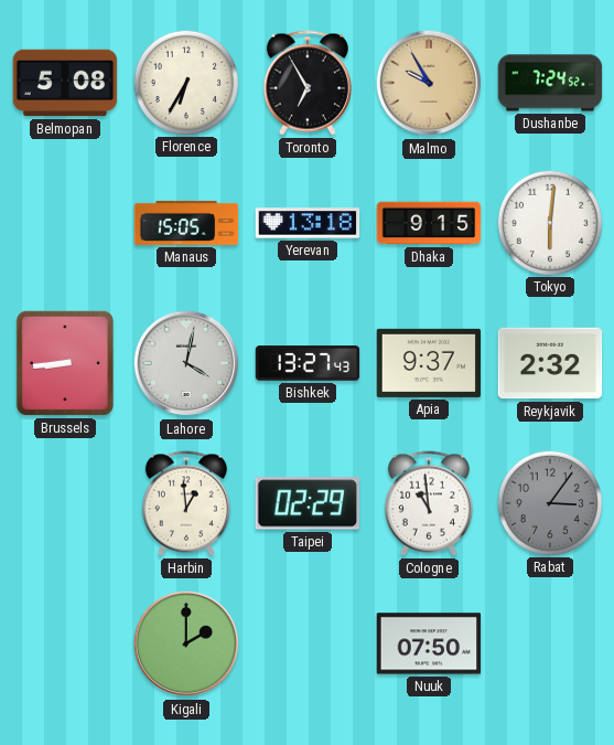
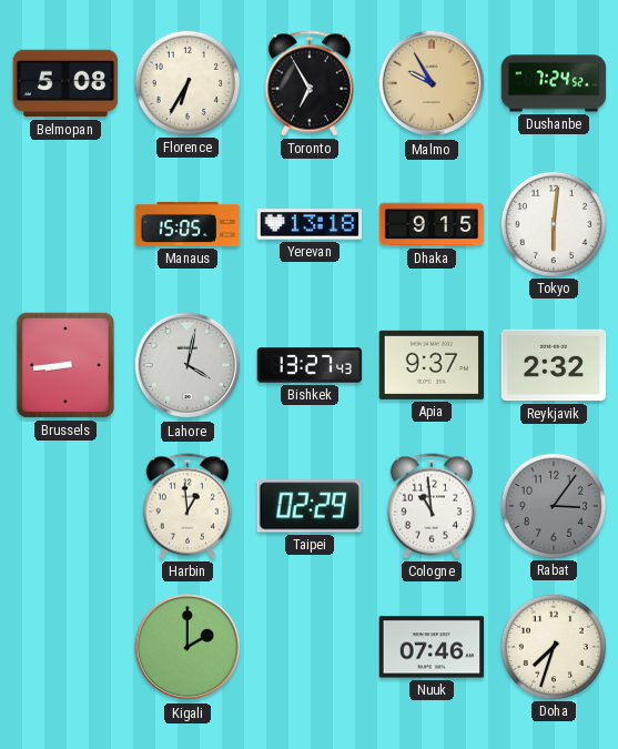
Nuuk: 07:50 -> 07:46 (432, 647)
Doha: none -> 7:33 (553, 646)
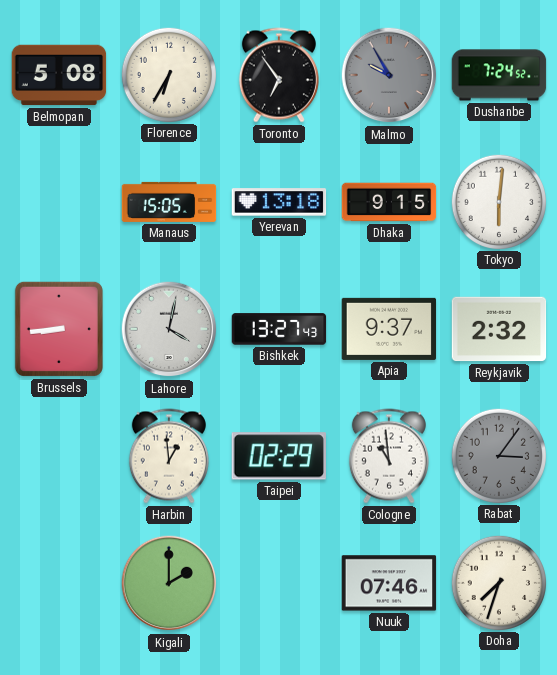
Toronto: 6:55 -> 6:54 (279, 75)
Malmo dial: champagne -> grey (389, 75)
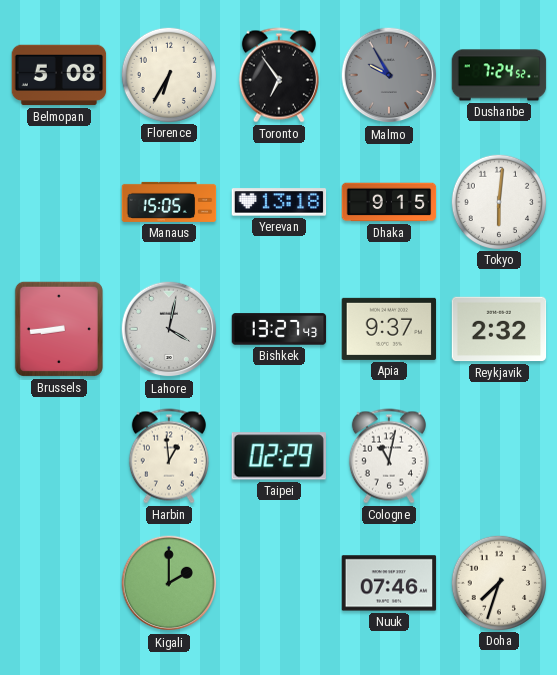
Cologne: 10:59 -> 11:02 (389, 456)
Rabat: 3:06 -> none (498, 455)
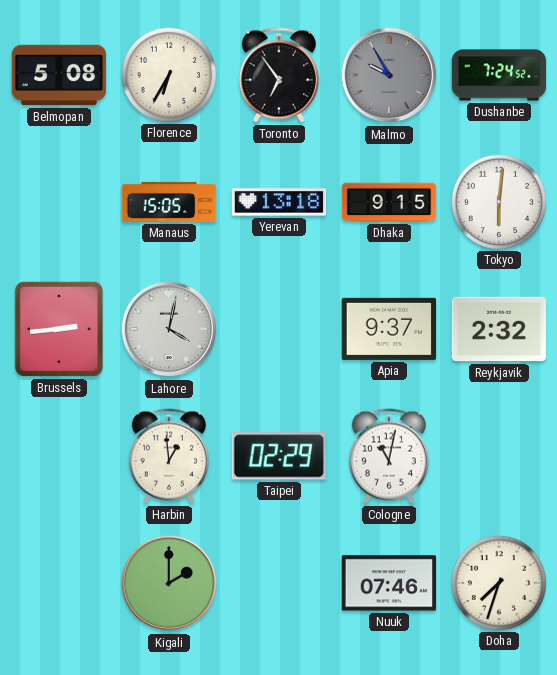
Brussels: 8:44 -> 2:44 (59, 329)
Bishkek: 13:27 -> none (279, 329)
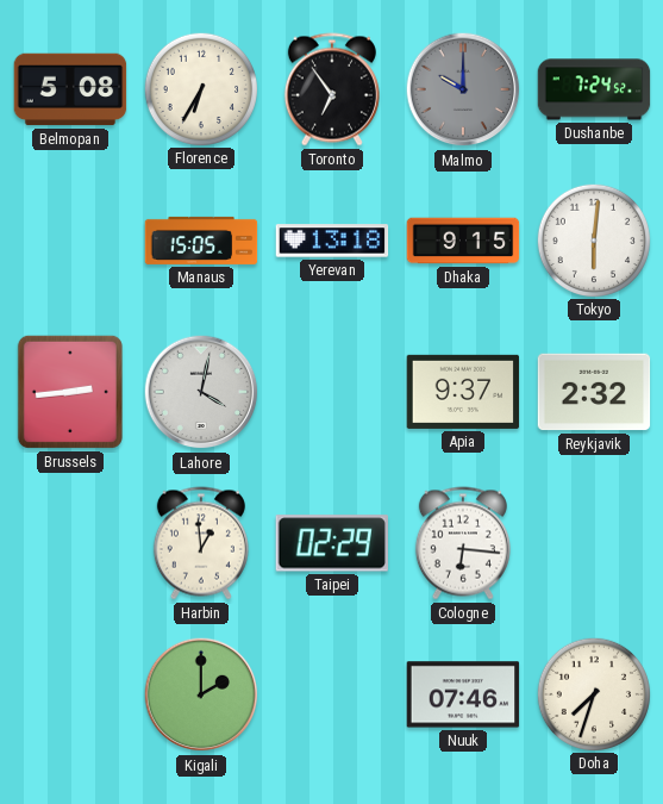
Malmo: 9:55 -> 10:00 (463, 89)
Cologne: 11:02 -> 6:16 (463, 543)
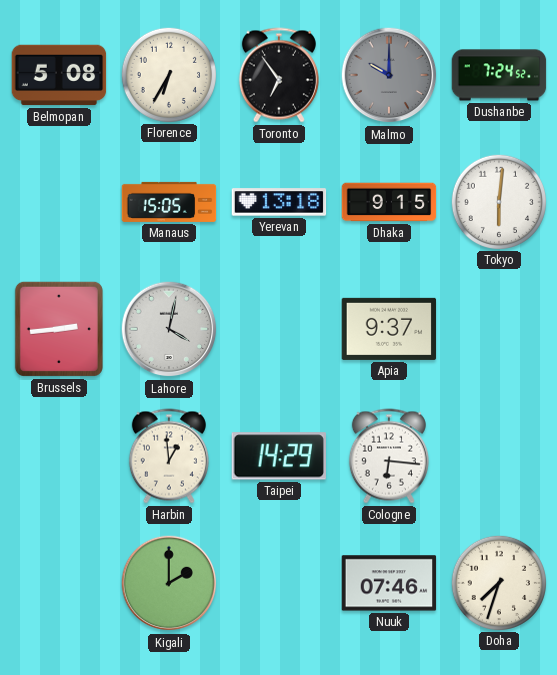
Reykjavik: 2:32 -> none (594, 392)
Taipei: 02:29 -> 14:29 (279, 456)
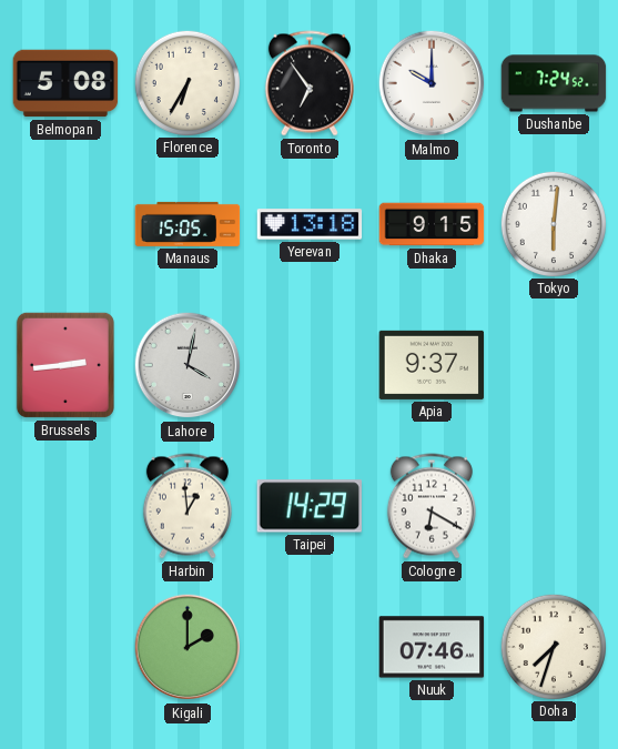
Malmo dial: grey -> white (432, 83)
Cologne: 6:16 -> 6:20 (432, 506)
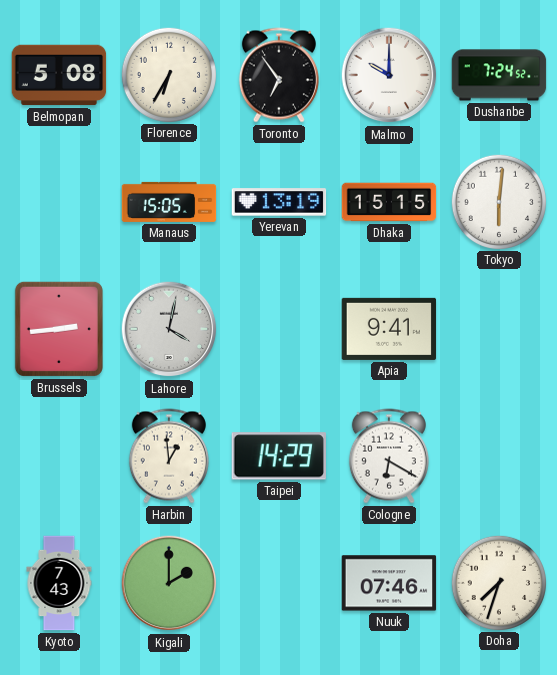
Yerevan: 13:18 -> 13:19 (279, 202)
Dhaka: 9:15 -> 15:15 (389, 202)
Apia: 9:37 -> 9:41 (389, 329)
Kyoto: none -> 7:43 (59, 583)
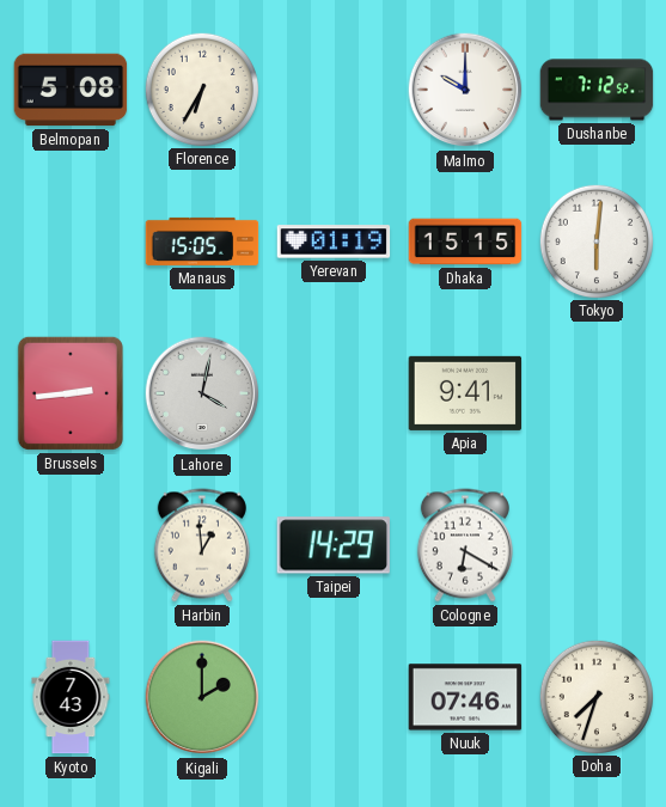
Toronto: 6:54 -> none (279, 75)
Dushanbe: 7:24 -> 7:12 (597, 90)
Yerevan: 13:19 -> 01:19 (334, 242)
